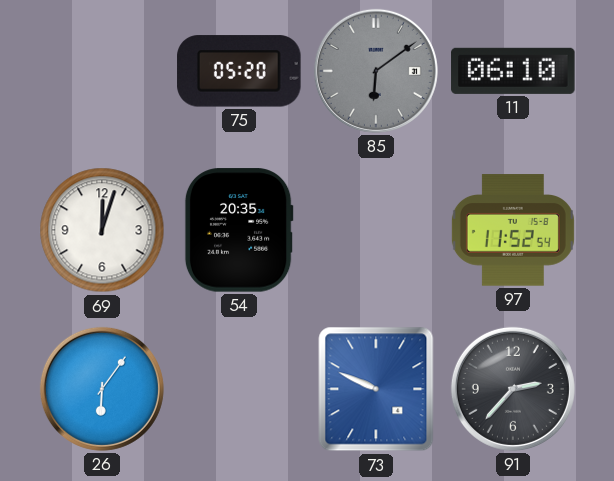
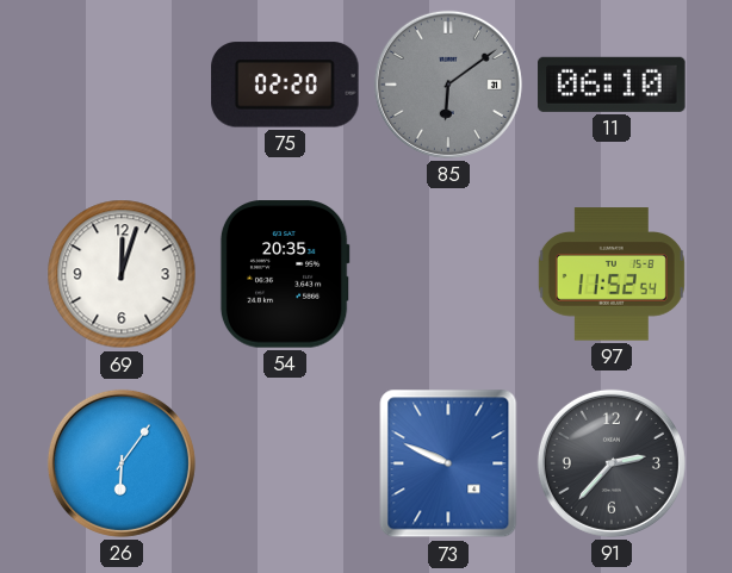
75: 05:20 -> 02:20 (285, 85)
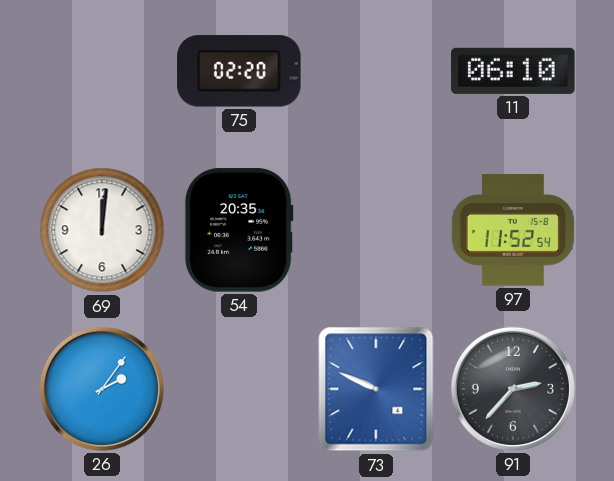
85: 6:09 -> none (448, 85)
69: 12:03 -> 12:01 (102, 230)
26: 6:06 -> 2:06 (102, 389)
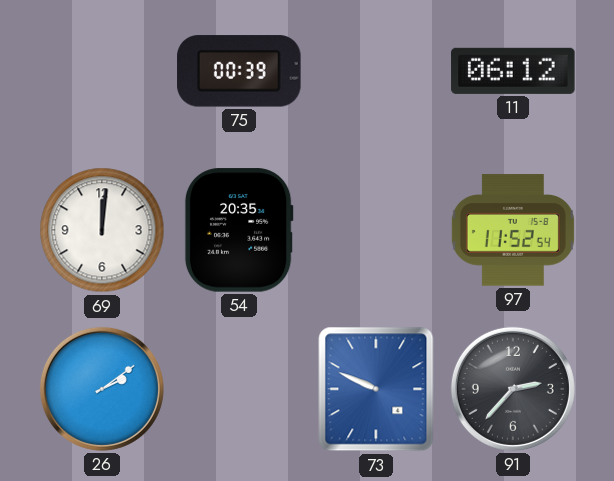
75: 02:20 -> 00:39 (239, 71)
11: 06:10 -> 06:12 (513, 71)
26: 2:06 -> 2:09 (102, 389)
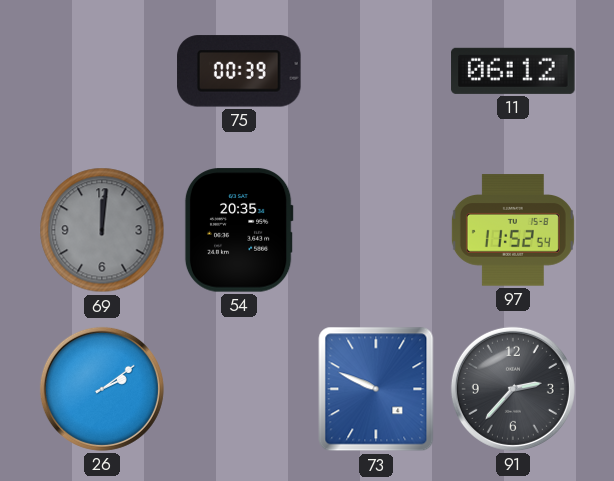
69 dial: white -> grey (102, 230)
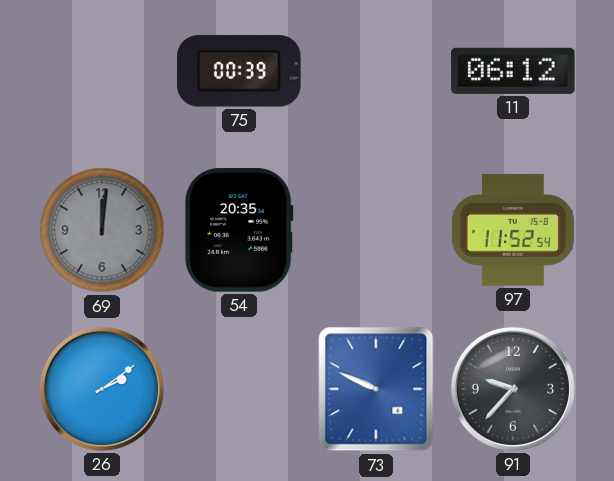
91: 2:37 -> 9:37 (513, 389)
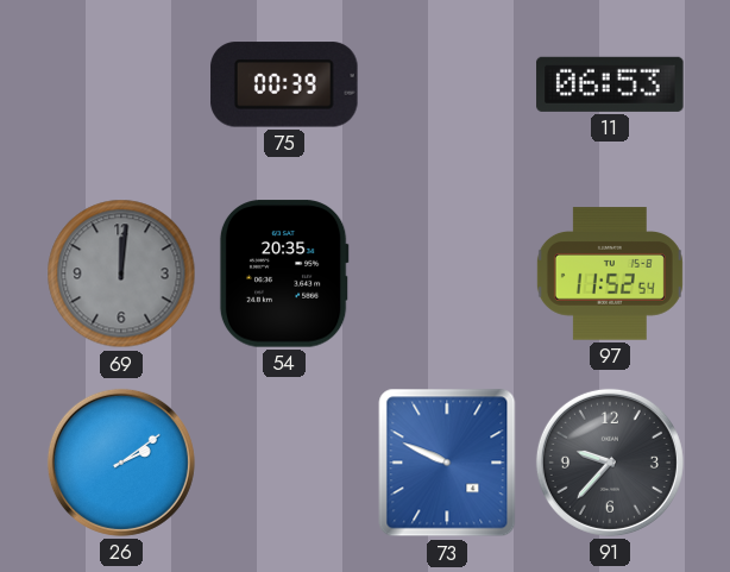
11: 06:12 -> 06:53 (610, 84)
